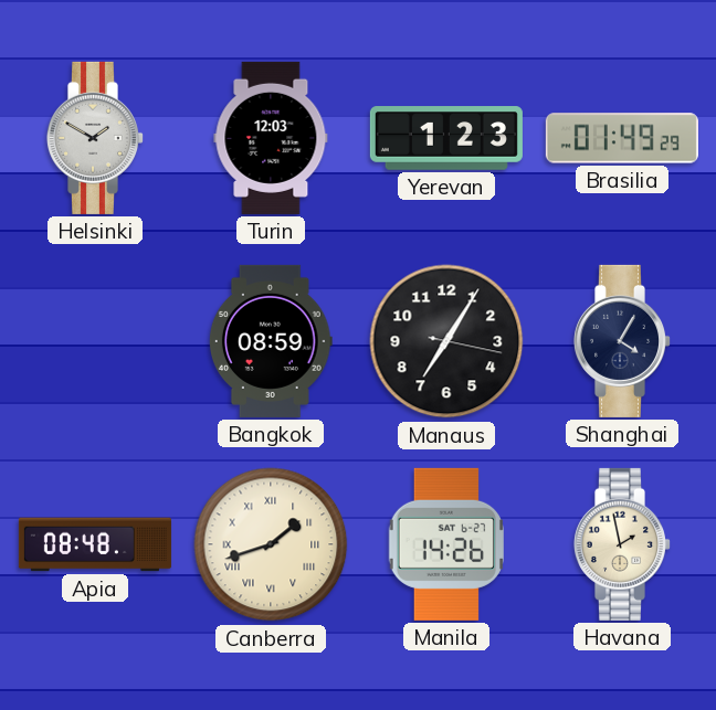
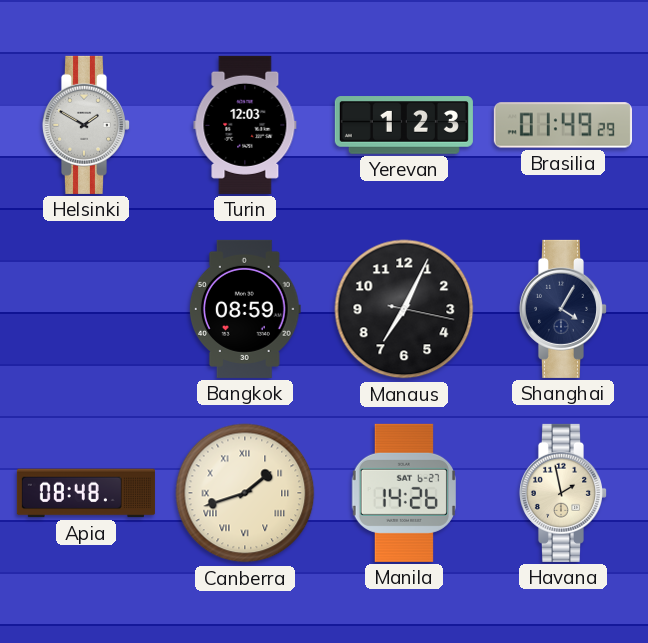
Manaus: 7:05 -> 7:04 (404, 309)
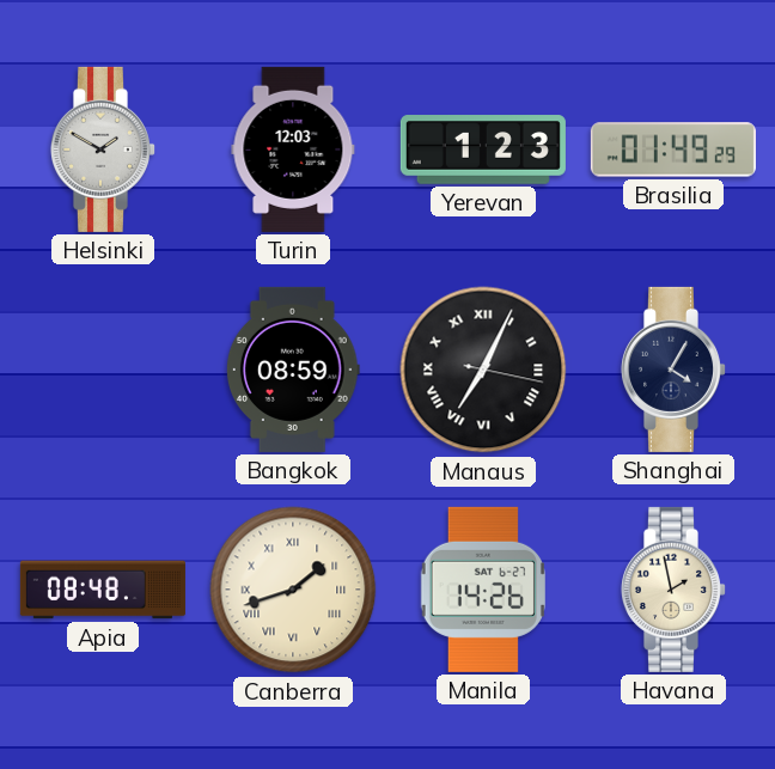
Manaus numerals: Arabic -> Roman (483, 370)
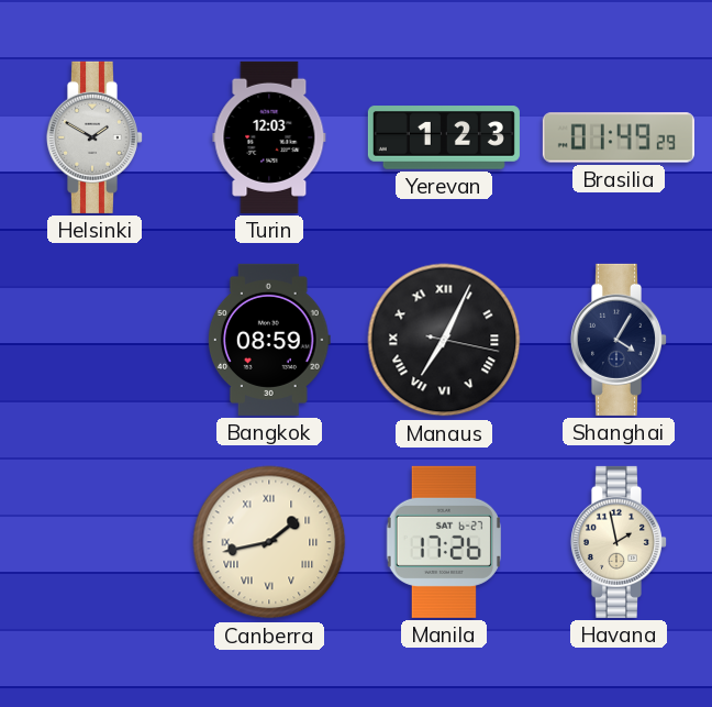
Apia: 08:48 -> none (103, 590)
Canberra: 1:42 -> 1:43 (269, 542)
Manila: 14:26 -> 17:26 (444, 542)
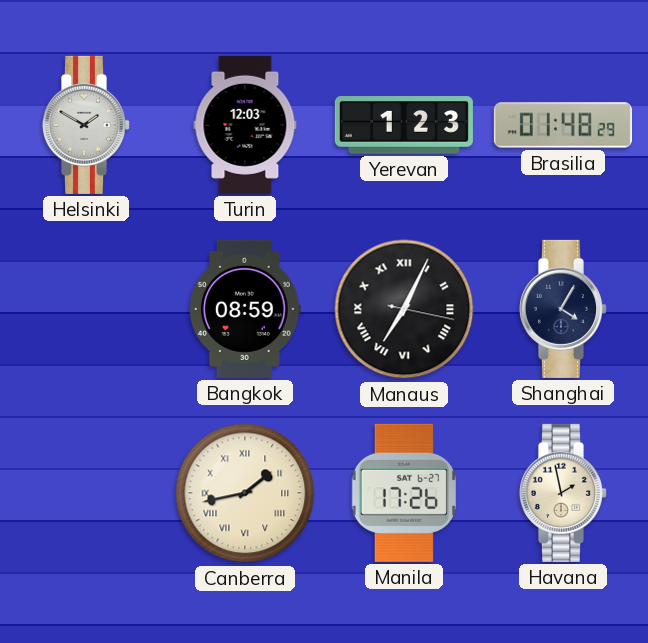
Brasilia: 01:49 -> 01:48 (563, 125)
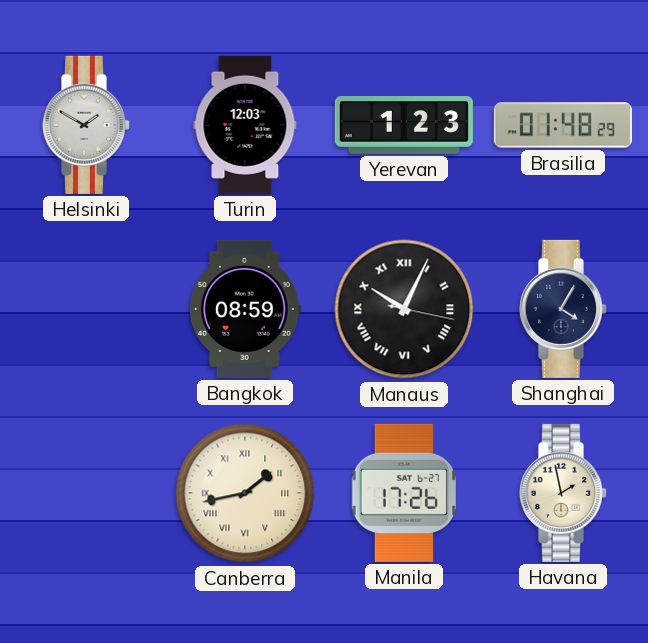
Manaus: 7:04 -> 10:04 (404, 309)
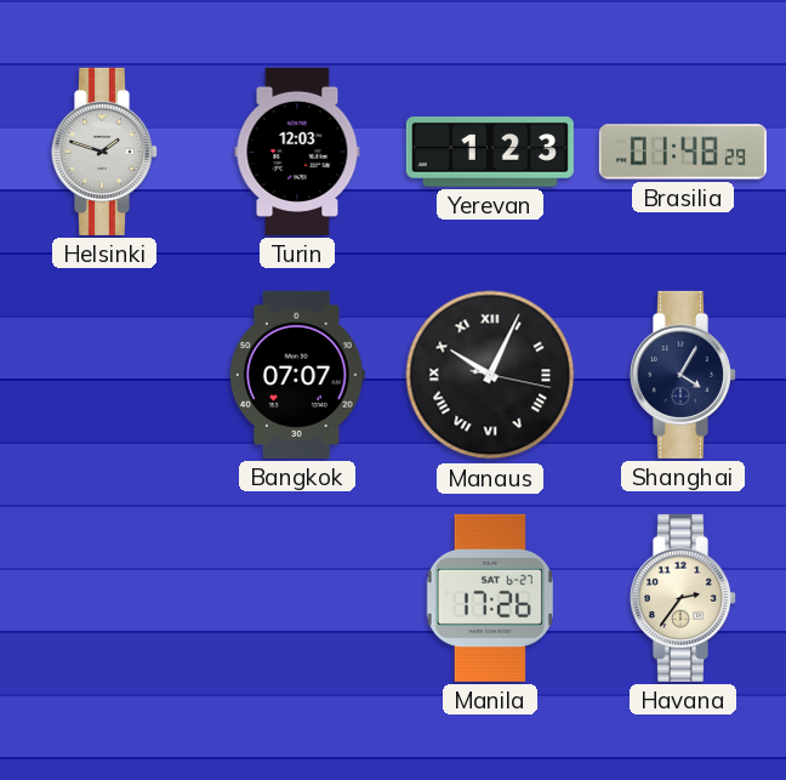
Helsinki: 1:50 -> 1:48 (103, 152)
Bangkok: 08:59 -> 07:07 (297, 375)
Canberra: 1:43 -> none (245, 493)
Havana: 1:58 -> 2:36 (682, 598)
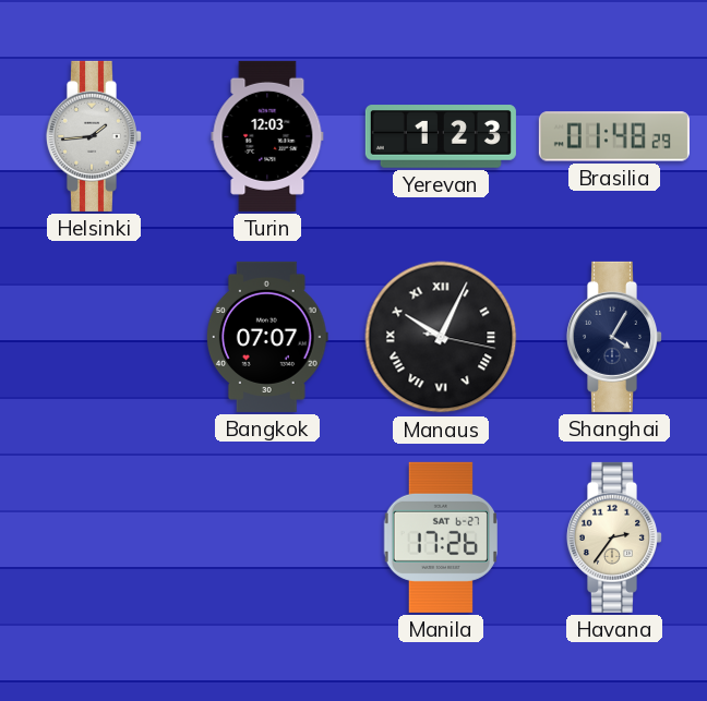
Helsinki: 1:48 -> 1:44 (93, 136)
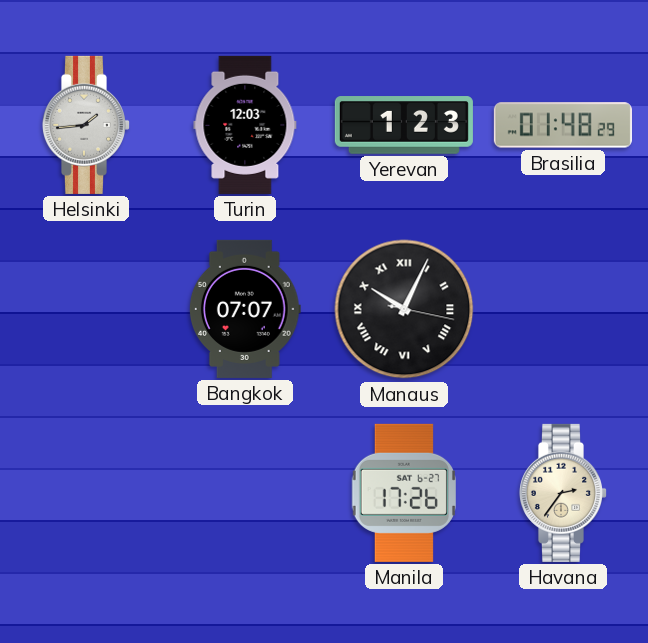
Shanghai: 4:05 -> none (613, 337)
